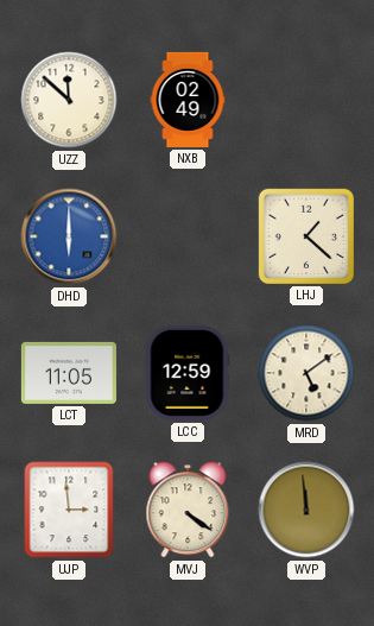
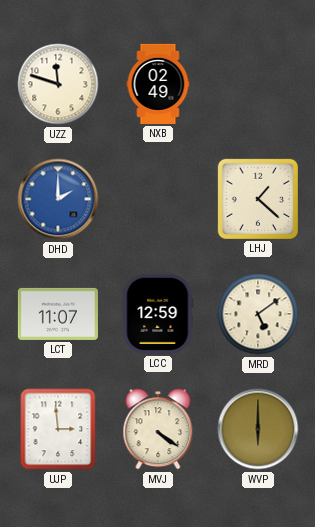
UZZ: 11:52 -> 11:48 (58, 84)
DHD: 6:00 -> 2:00 (58, 199)
LCT: 11:05 -> 11:07 (58, 314)
WVP: 11:59 -> 6:00 (258, 429)
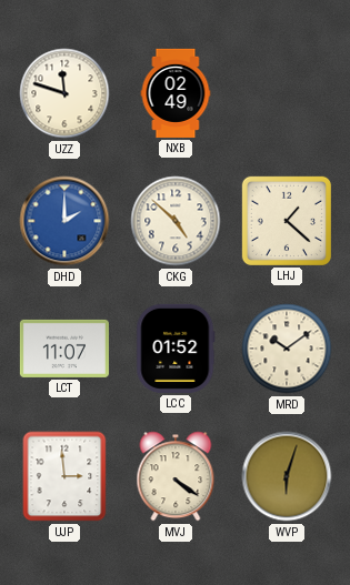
CKG: none -> 4:52 (176, 221)
LCC: 12:59 -> 01:52 (176, 349)
MRD: 5:09 -> 10:09 (287, 349)
WVP: 6:00 -> 6:03 (287, 476)
